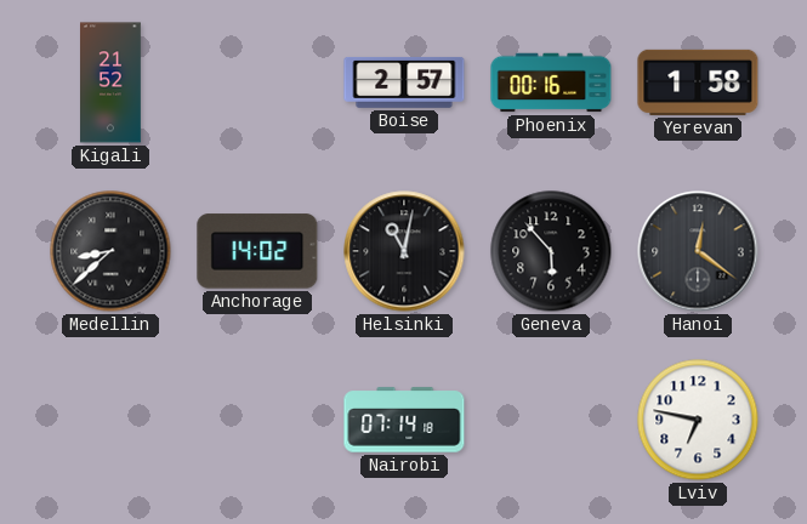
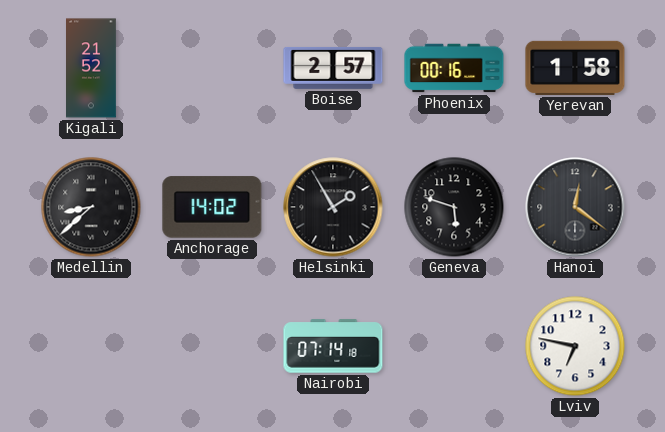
Helsinki: 11:02 -> 1:55 (333, 207)
Geneva: 5:53 -> 5:48 (454, 207)
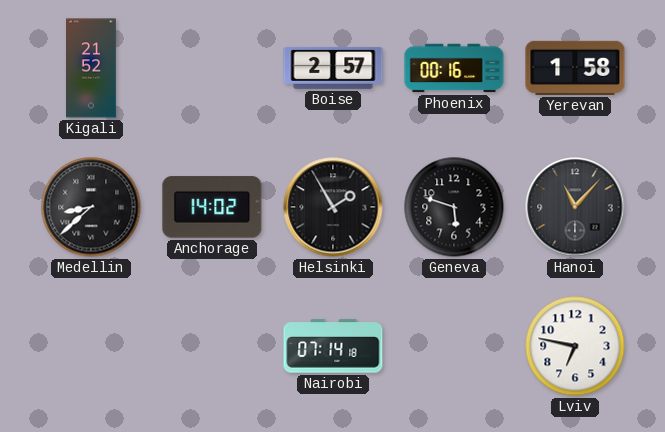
Hanoi: 12:21 -> 11:07 (575, 207)
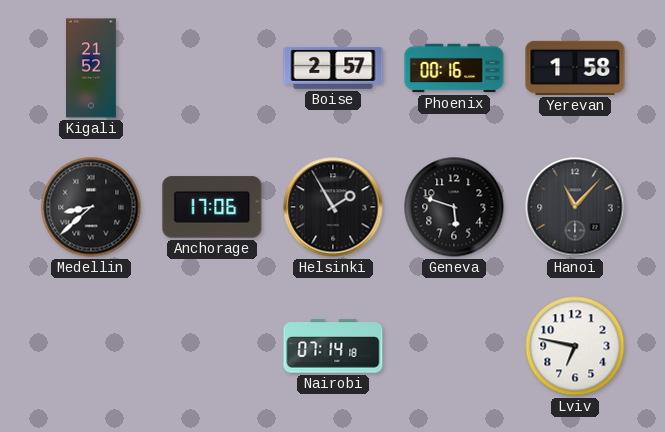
Anchorage: 14:02 -> 17:06 (212, 207)
